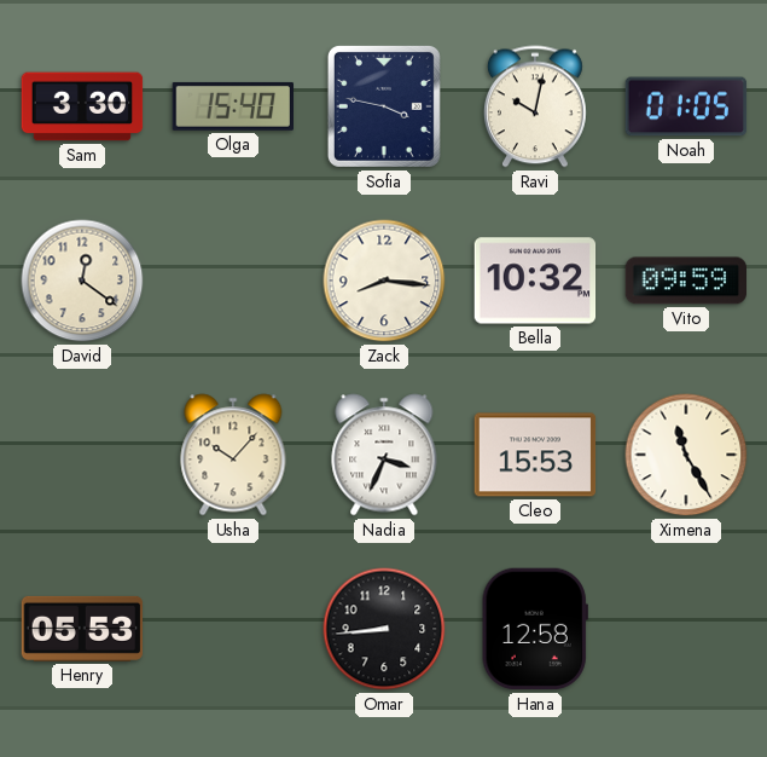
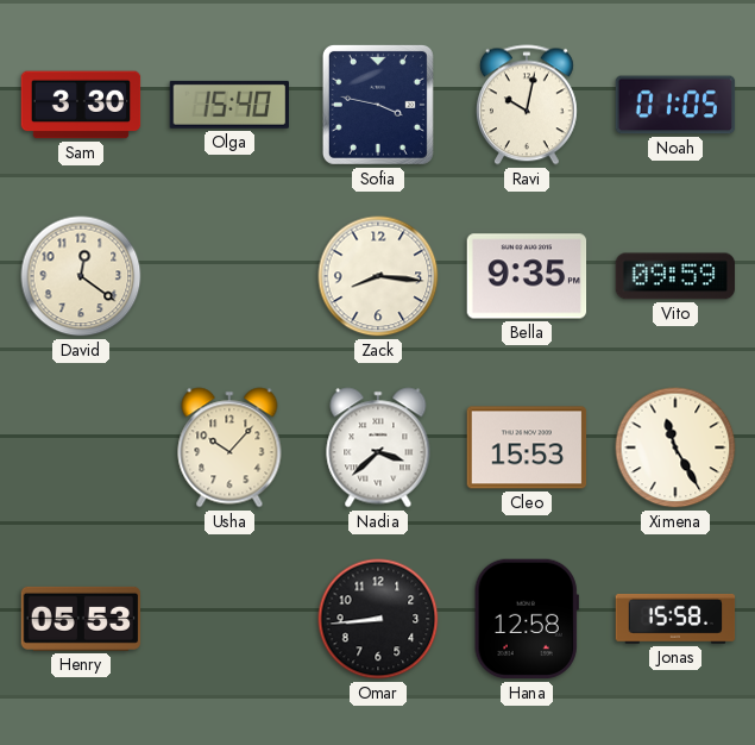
Bella: 10:32 -> 9:35 (527, 276)
Nadia: 3:34 -> 3:38 (378, 447)
Jonas: none -> 15:58 (675, 619)
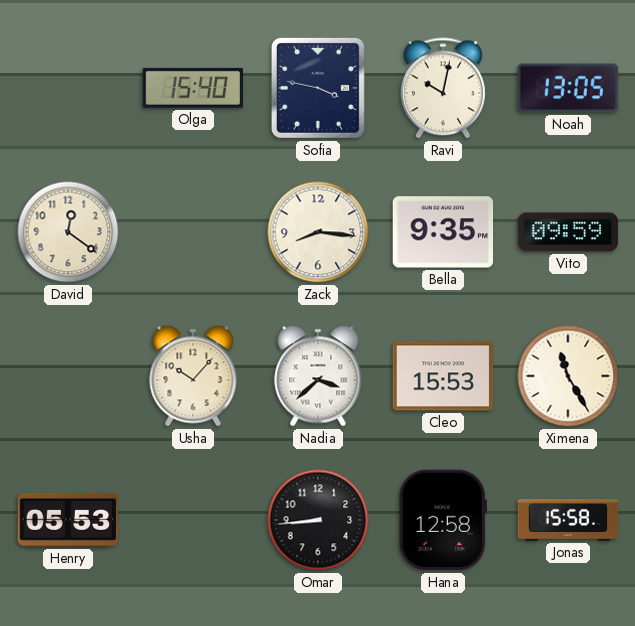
Sam: 3:30 -> none (81, 105)
Noah: 01:05 -> 13:05 (568, 88)
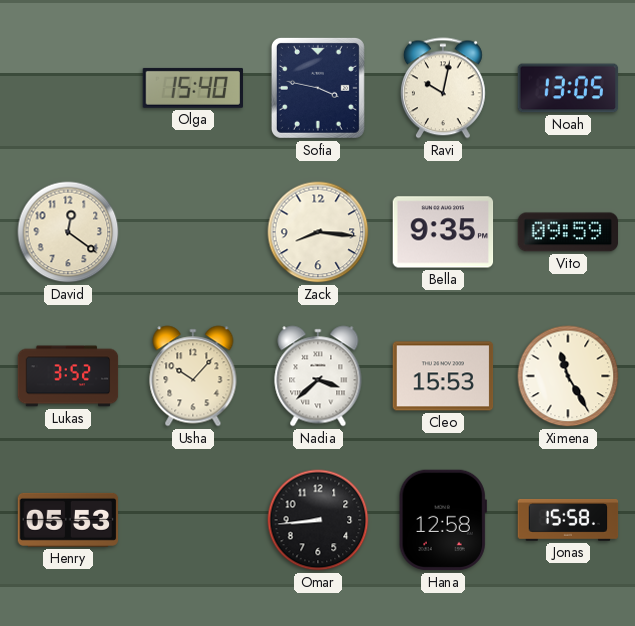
Lukas: none -> 3:52 (68, 376)
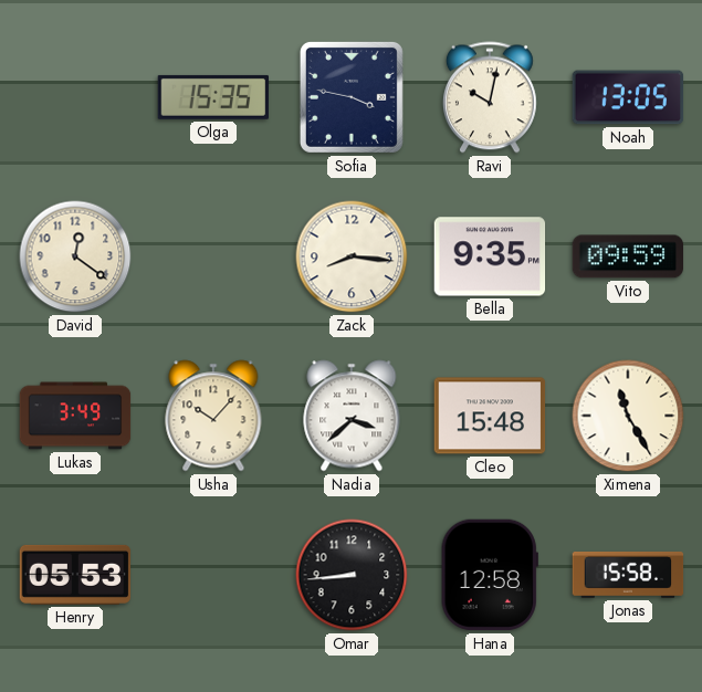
Olga: 15:40 -> 15:35 (213, 97)
Lukas: 3:52 -> 3:49 (75, 416)
Cleo: 15:53 -> 15:48 (490, 416)
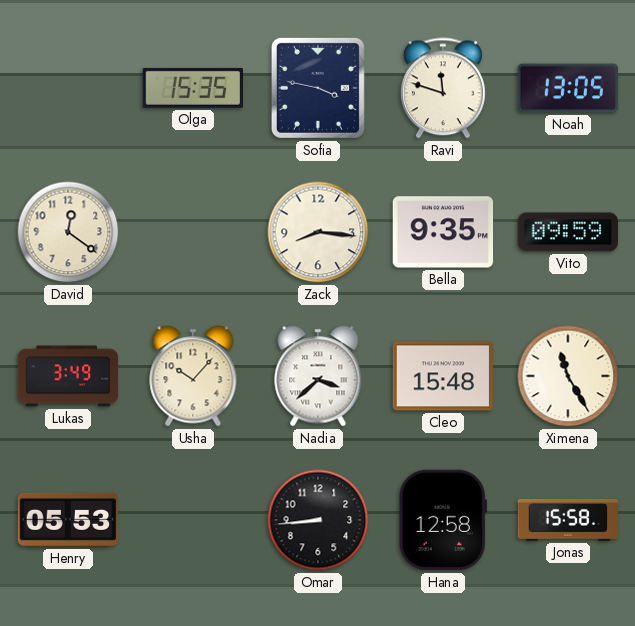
Ravi: 10:02 -> 11:48 (443, 88)
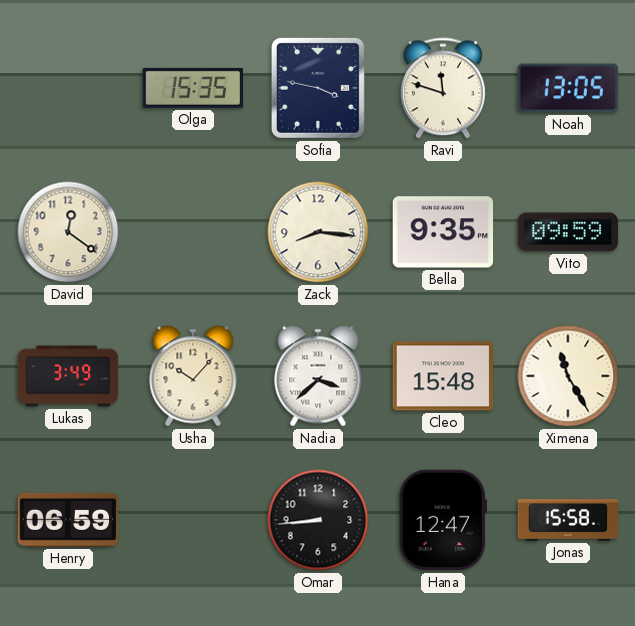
Henry: 05:53 -> 06:59 (68, 520)
Hana: 12:58 -> 12:47 (443, 520)
